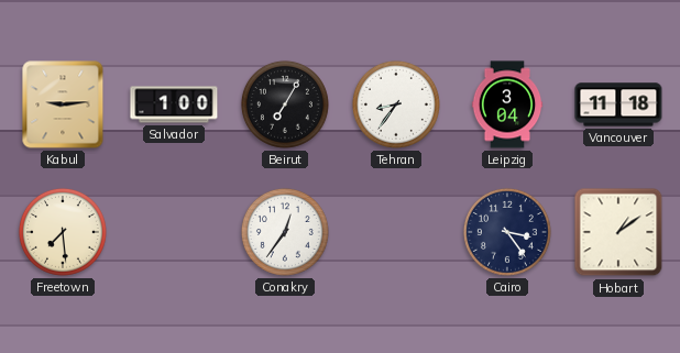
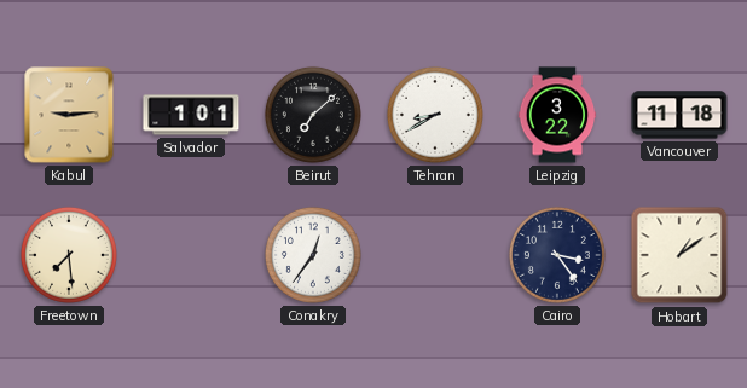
Salvador: 1:00 -> 1:01 (191, 115)
Beirut: 7:05 -> 7:08 (313, 115)
Tehran: 8:36 -> 8:40 (435, 115)
Leipzig: 3:04 -> 3:22 (557, 115)
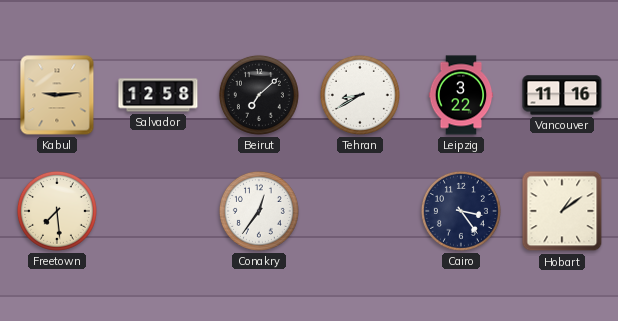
Salvador: 1:01 -> 12:58 (158, 95)
Vancouver: 11:18 -> 11:16 (562, 95)
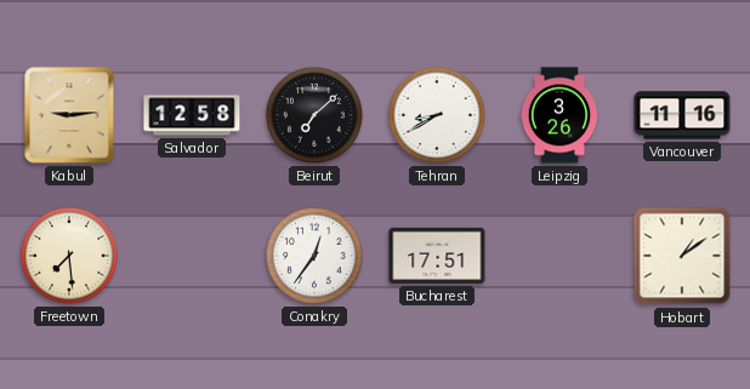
Leipzig: 3:22 -> 3:26 (559, 115)
Bucharest: none -> 17:51 (437, 256)
Cairo: 3:24 -> none (461, 211)
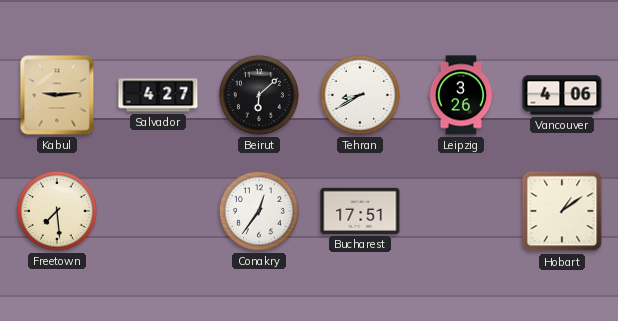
Salvador: 12:58 -> 4:27 (158, 95)
Beirut: 7:08 -> 6:08 (259, 95)
Vancouver: 11:16 -> 4:06 (562, 95)
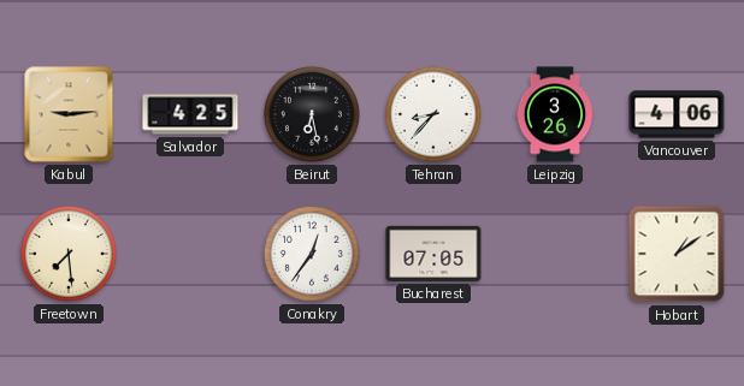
Salvador: 4:27 -> 4:25 (190, 114)
Beirut: 6:08 -> 6:28 (312, 114)
Tehran: 8:40 -> 8:37 (433, 114)
Bucharest: 17:51 -> 07:05 (433, 254)
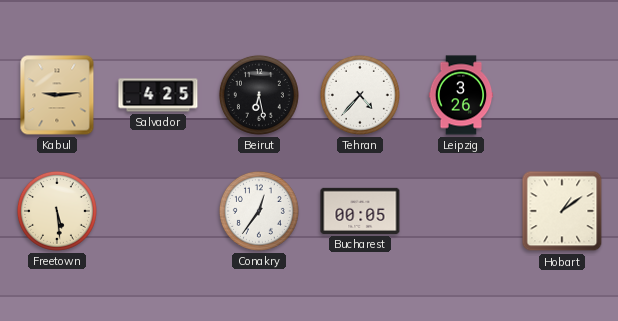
Tehran: 8:37 -> 4:37 (360, 95)
Vancouver: 4:06 -> none (677, 114)
Freetown: 7:29 -> 5:29 (57, 211)
Bucharest: 07:05 -> 00:05 (360, 211)
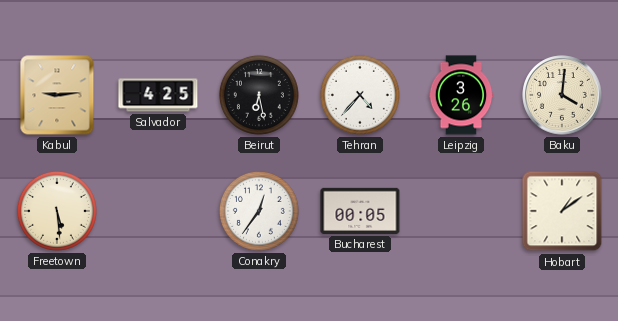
Baku: none -> 4:01 (562, 95)
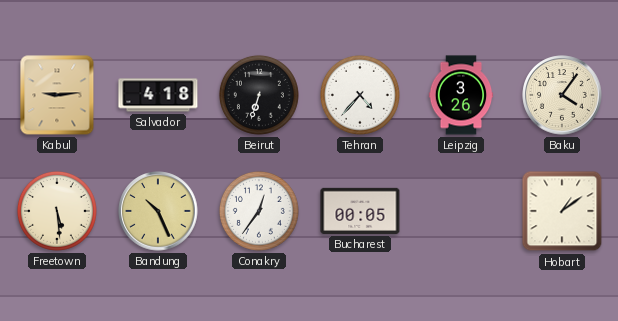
Salvador: 4:25 -> 4:18 (158, 95)
Beirut: 6:28 -> 6:33 (259, 95)
Baku: 4:01 -> 4:06 (562, 95)
Bandung: none -> 10:26 (158, 211)
